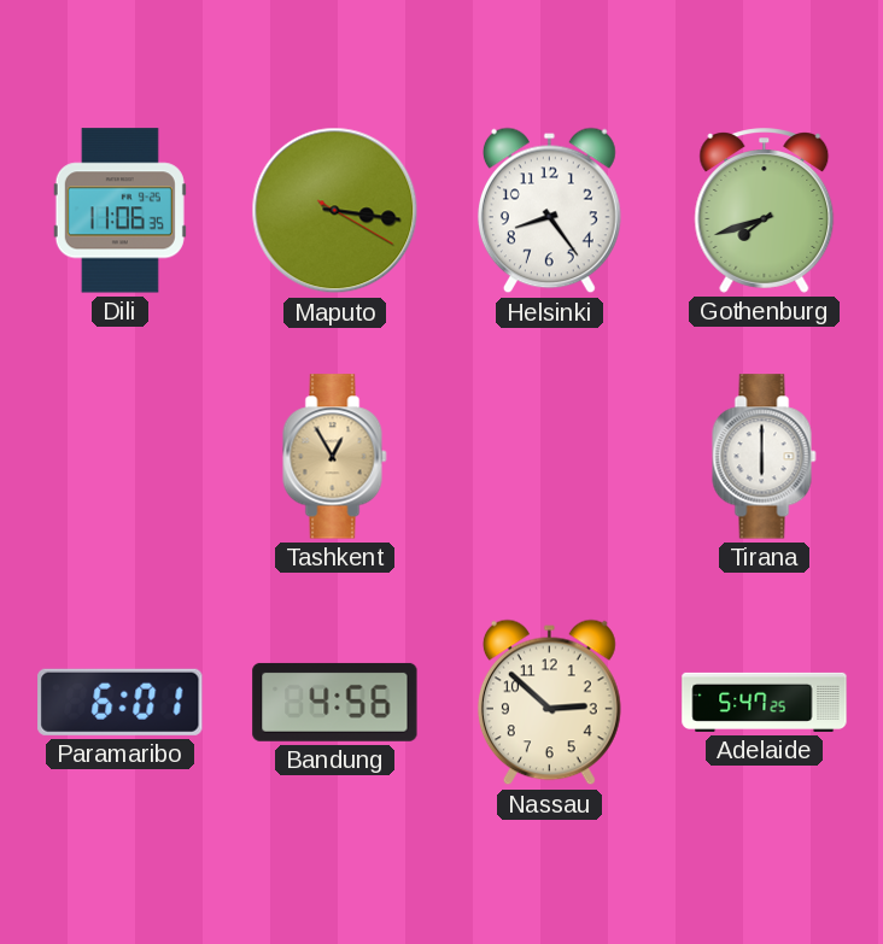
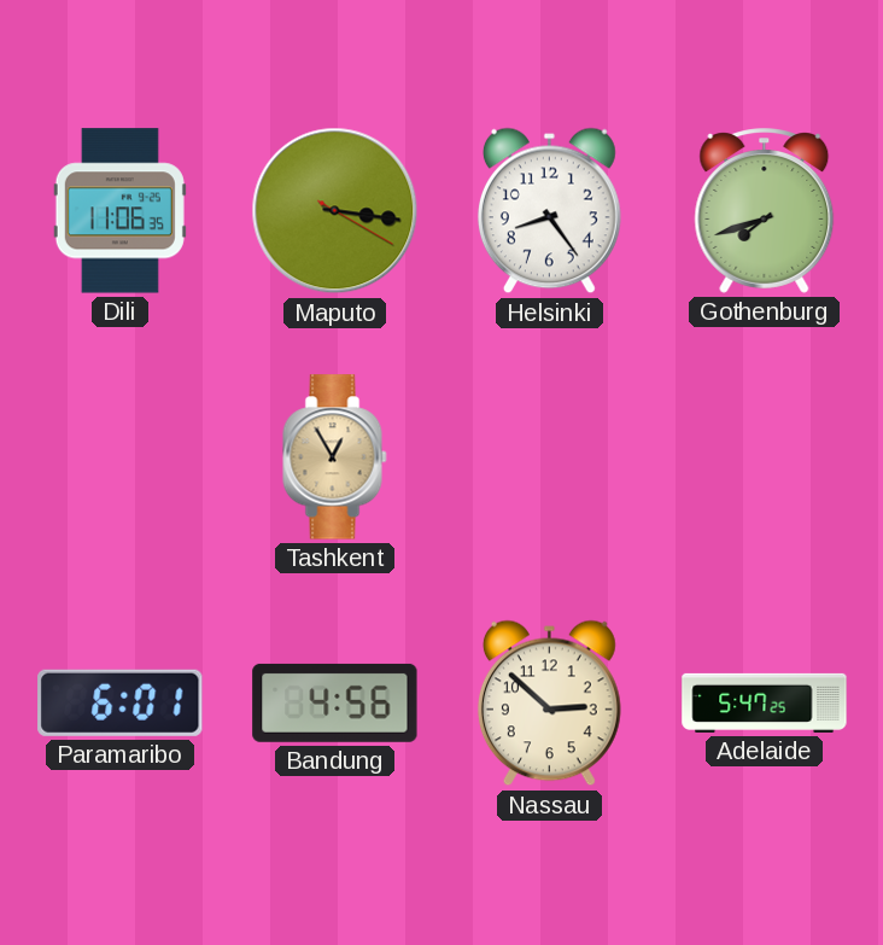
Tirana: 6:00 -> none (765, 457)
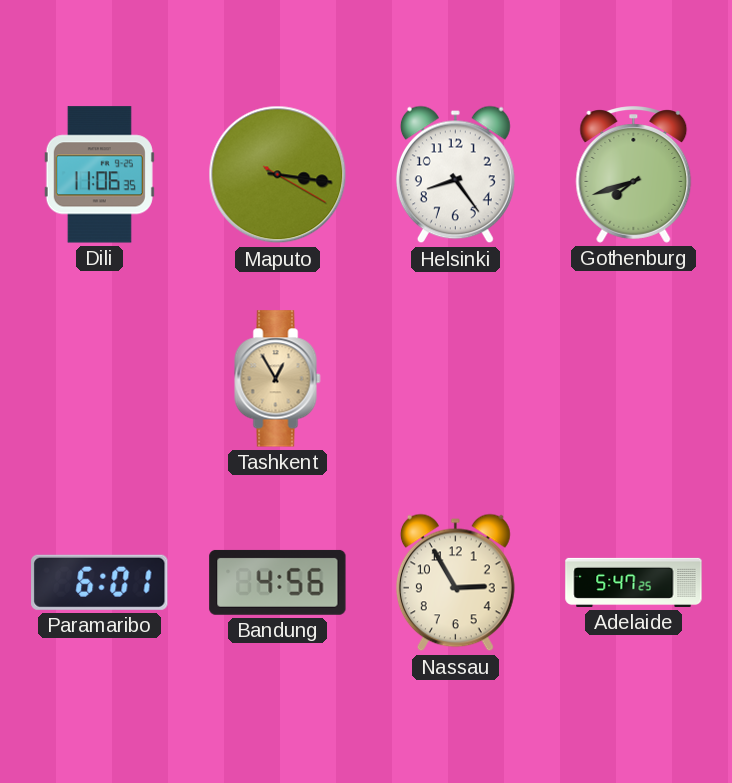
Nassau: 2:52 -> 2:55 (455, 583)
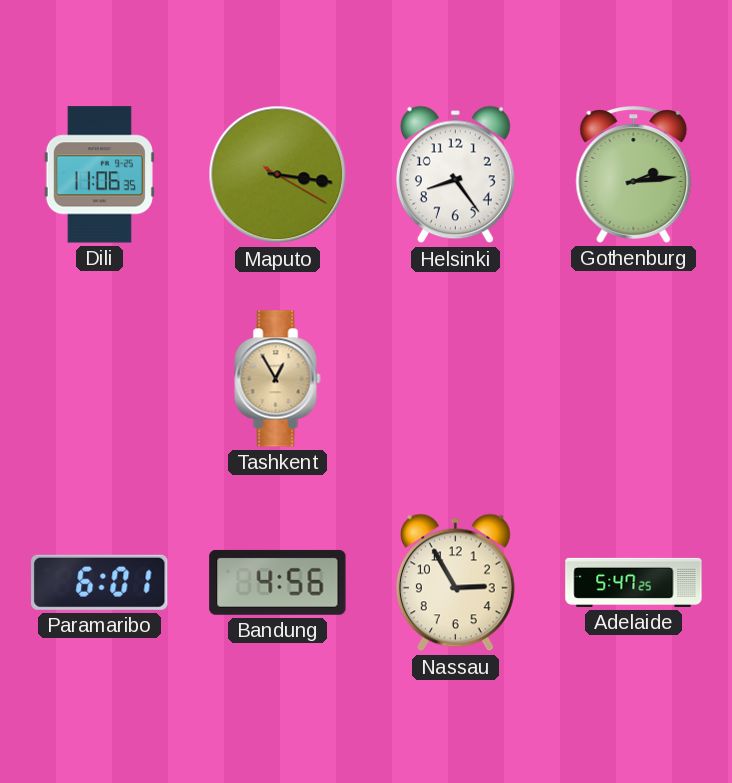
Gothenburg: 7:42 -> 2:14 (634, 175)
